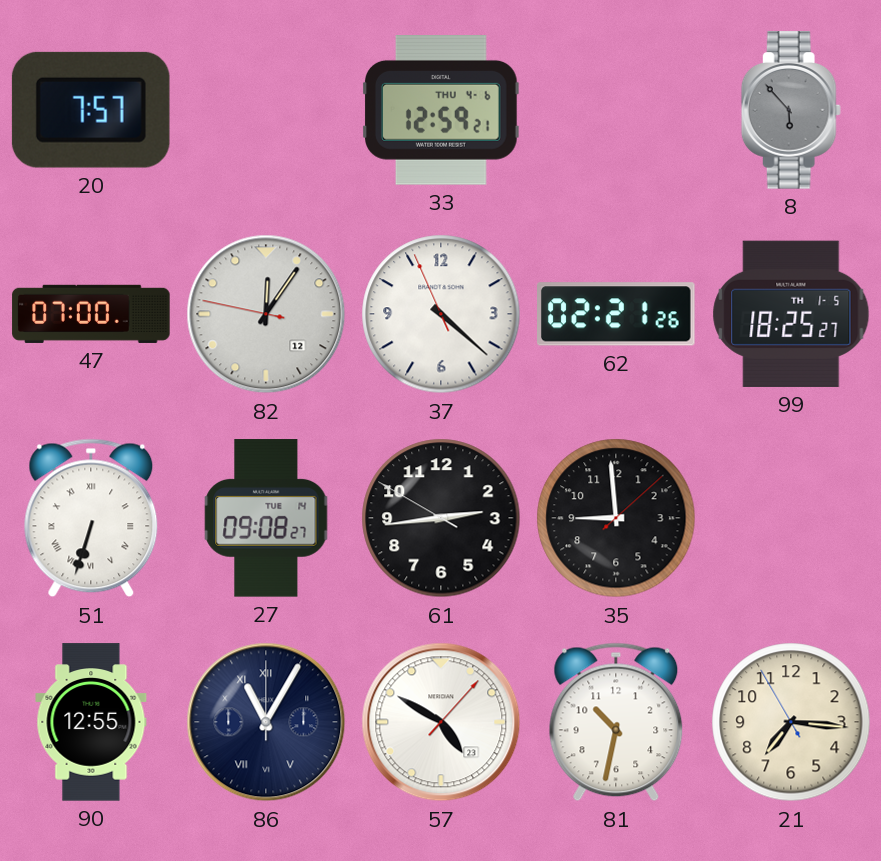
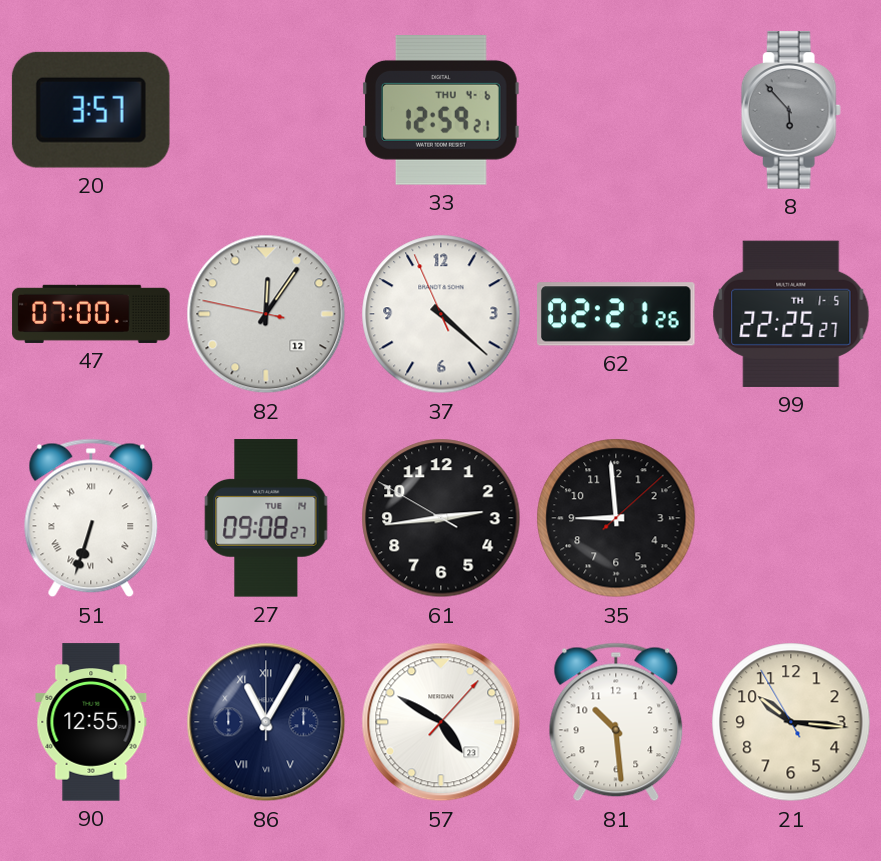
20: 7:57 -> 3:57 (91, 110)
99: 18:25 -> 22:25 (791, 314)
81: 10:32 -> 10:29 (616, 722)
21: 7:15 -> 10:15 (791, 722)
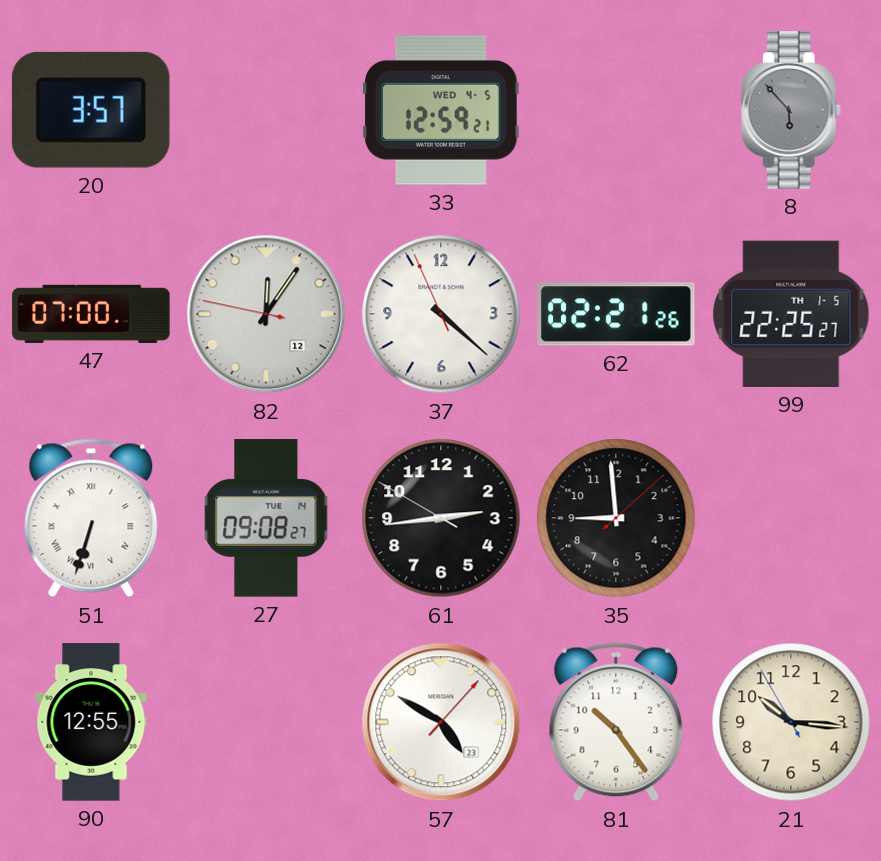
33 date: THU 4-6 -> WED 4-5 (441, 111)
86: 11:05 -> none (266, 722)
81: 10:29 -> 10:24 (616, 722)
